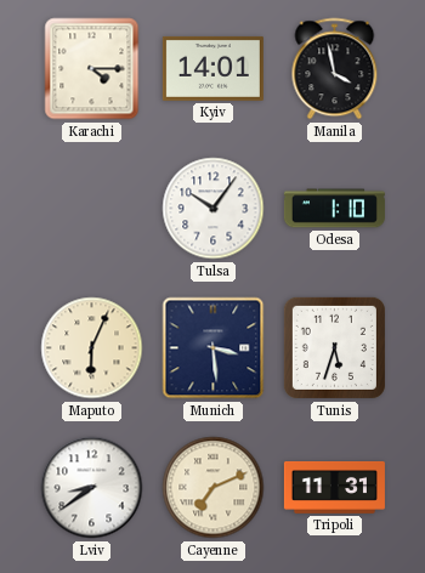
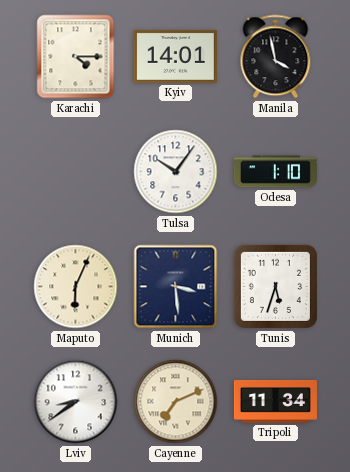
Tripoli: 11:31 -> 11:34 (275, 401)
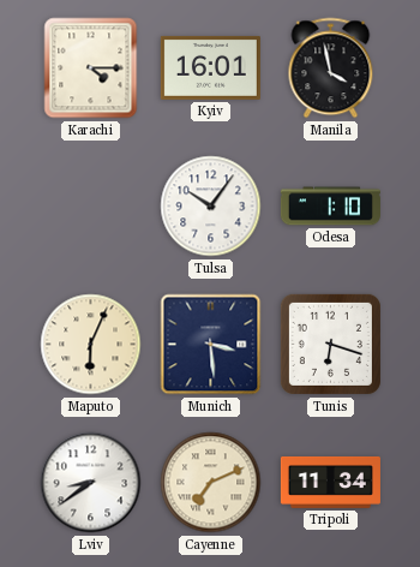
Kyiv: 14:01 -> 16:01 (210, 67)
Tunis: 5:33 -> 6:18 (330, 344)
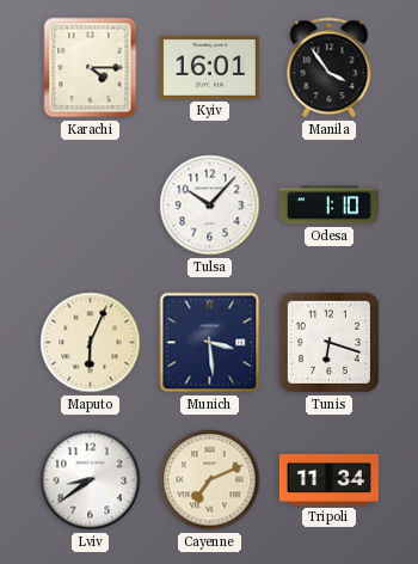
Manila: 3:58 -> 3:54 (330, 68)
Tulsa: 10:06 -> 10:07 (210, 206)
